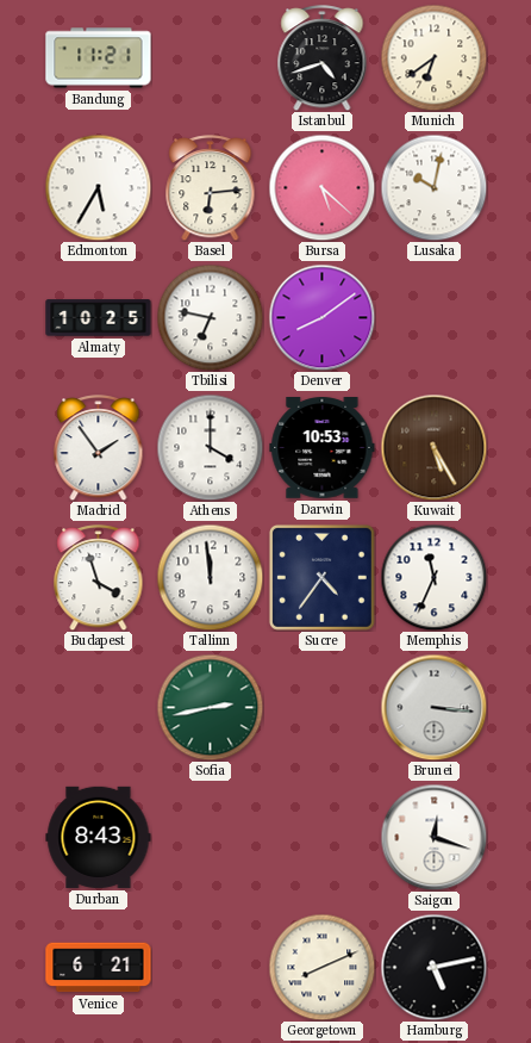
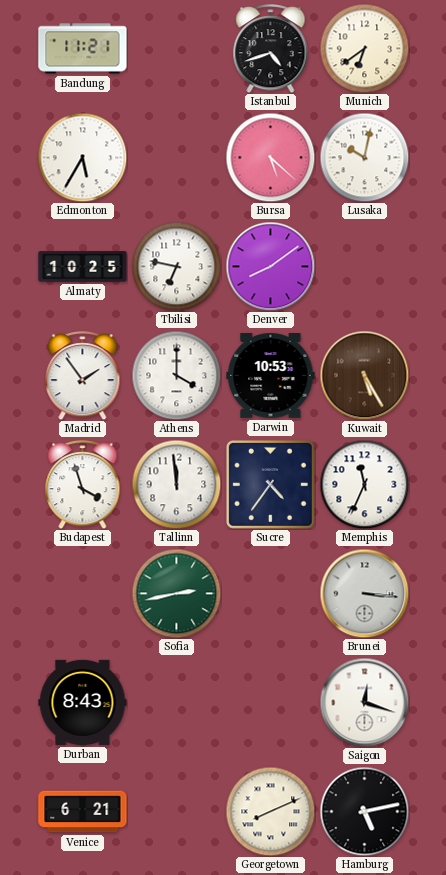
Basel: 6:14 -> none (211, 188)
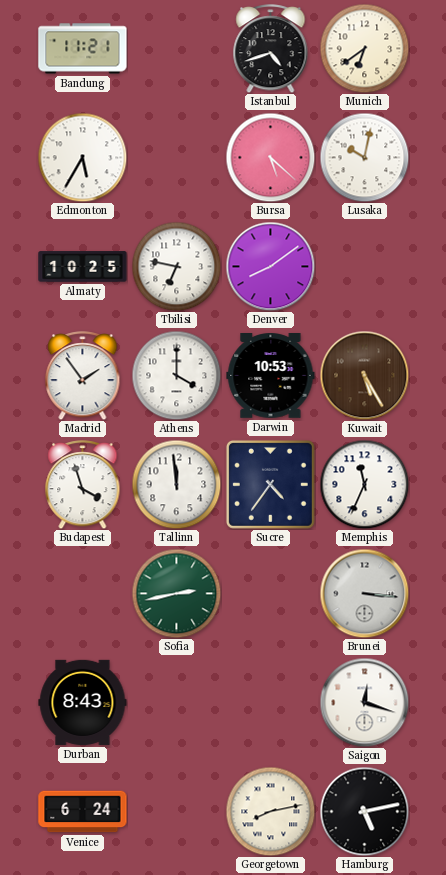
Venice: 6:21 -> 6:24 (83, 812)
Georgetown: 8:11 -> 8:13 (270, 811)
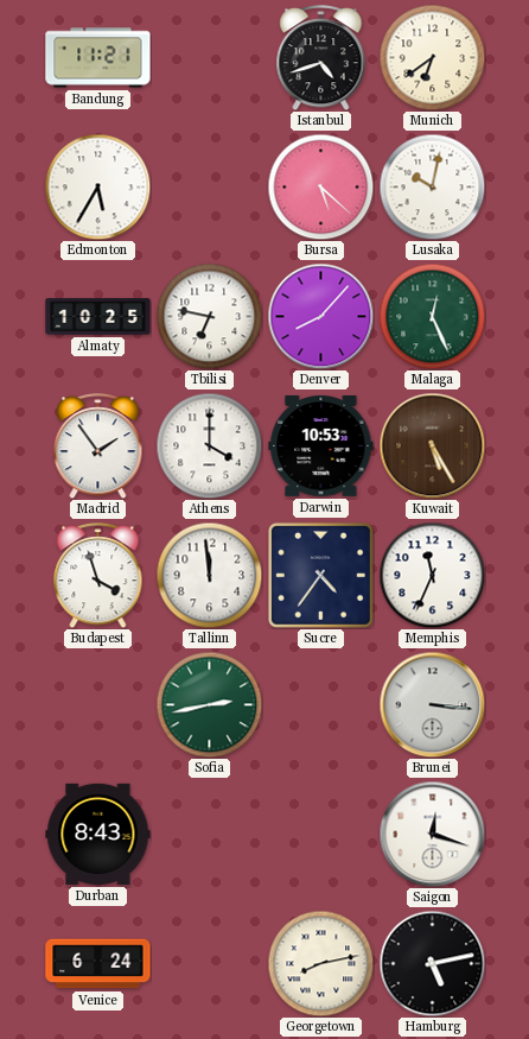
Denver: 8:09 -> 8:07 (320, 316)
Malaga: none -> 12:26 (432, 316)
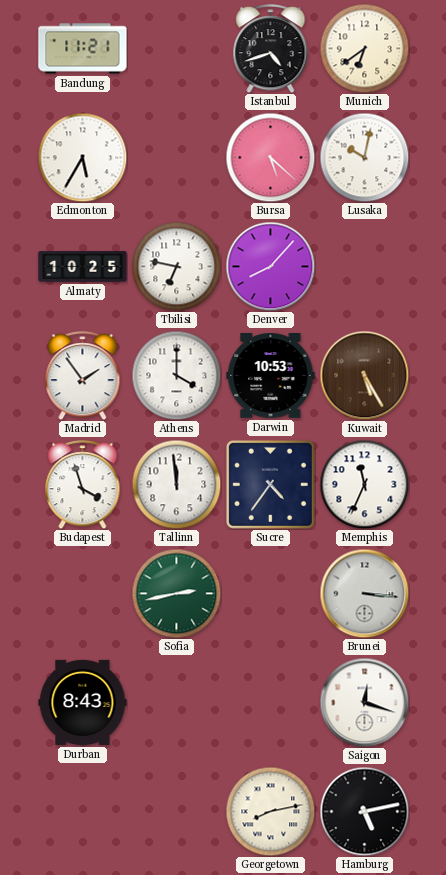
Malaga: 12:26 -> none (432, 316)
Venice: 6:24 -> none (98, 964)
